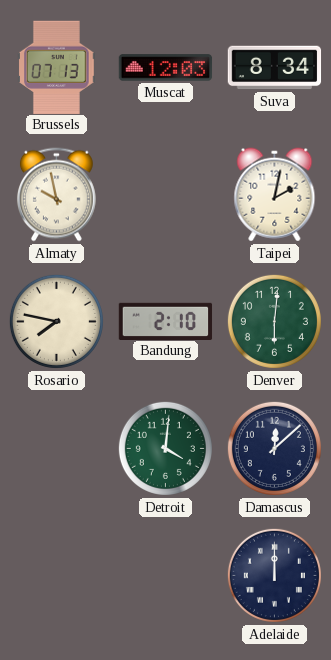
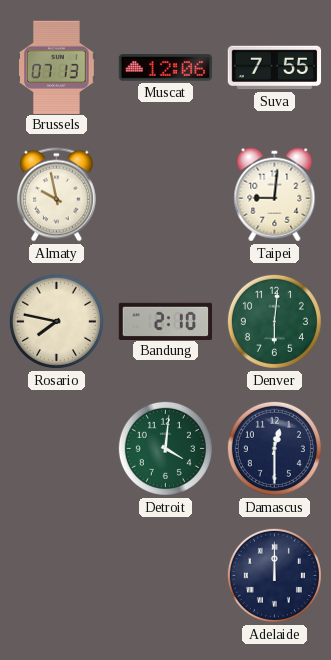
Muscat: 12:03 -> 12:06 (166, 68)
Suva: 8:34 -> 7:55 (275, 68)
Taipei: 2:02 -> 9:01 (275, 195)
Damascus: 12:08 -> 12:30 (274, 448)
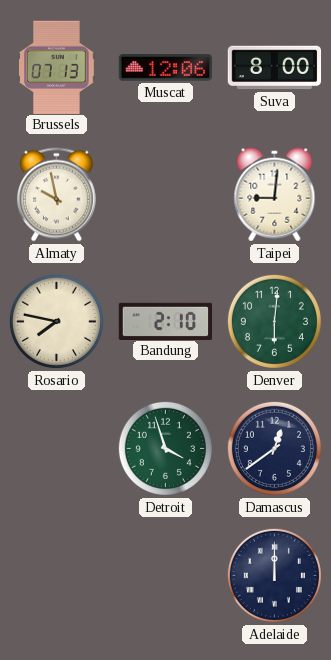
Suva: 7:55 -> 8:00 (275, 68)
Detroit: 4:01 -> 3:57 (165, 448)
Damascus: 12:30 -> 12:39 (274, 448)
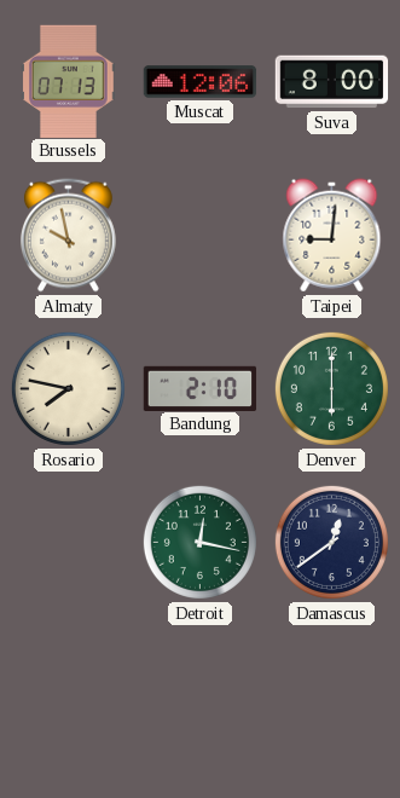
Denver: 6:01 -> 6:00 (331, 388)
Detroit: 3:57 -> 12:17 (199, 542)
Adelaide: 12:00 -> none (274, 575)
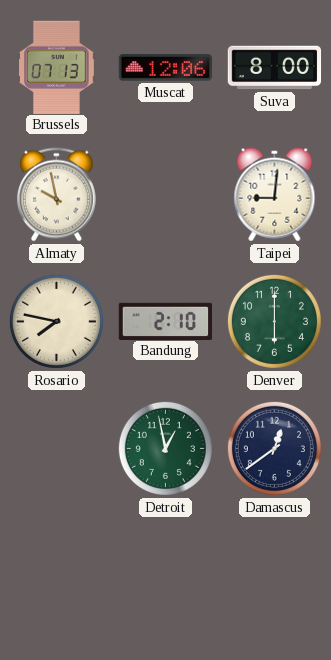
Detroit: 12:17 -> 12:58 (165, 448)
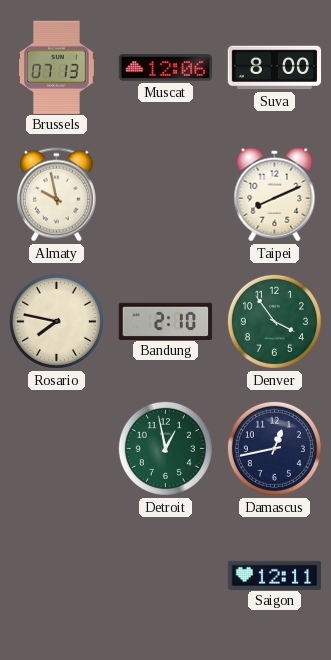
Taipei: 9:01 -> 8:11 (275, 195)
Denver: 6:00 -> 3:54 (274, 321)
Damascus: 12:39 -> 12:43 (274, 448)
Saigon: none -> 12:11 (275, 575)
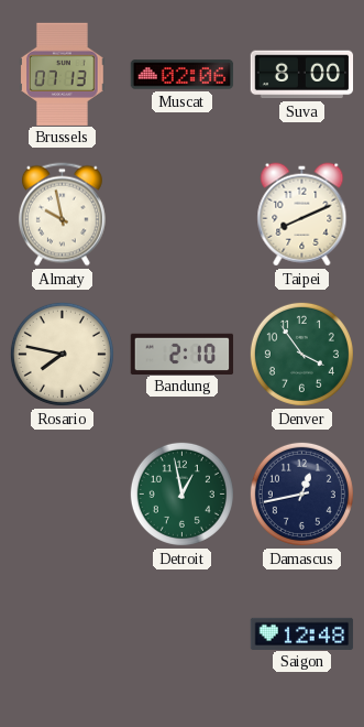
Muscat: 12:06 -> 02:06 (183, 75)
Saigon: 12:11 -> 12:48 (302, 633)
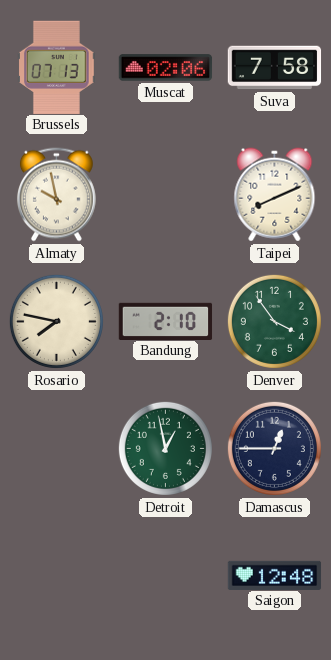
Suva: 8:00 -> 7:58 (275, 68)
Damascus: 12:43 -> 12:45 (274, 448)
